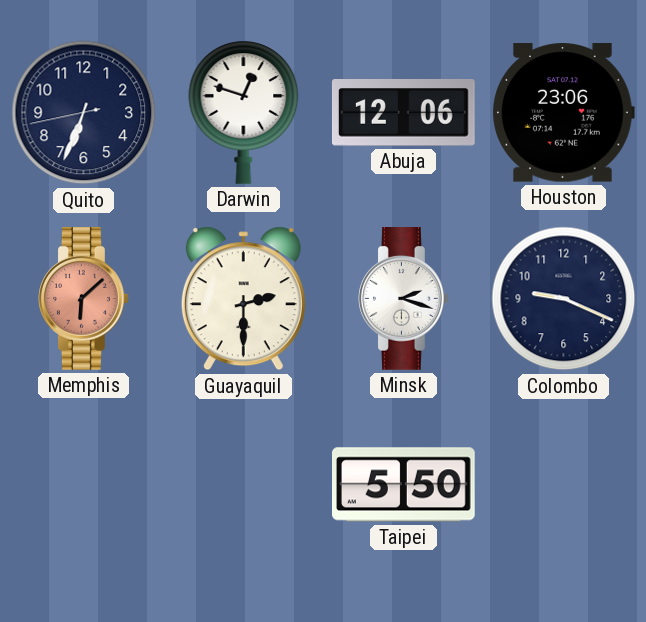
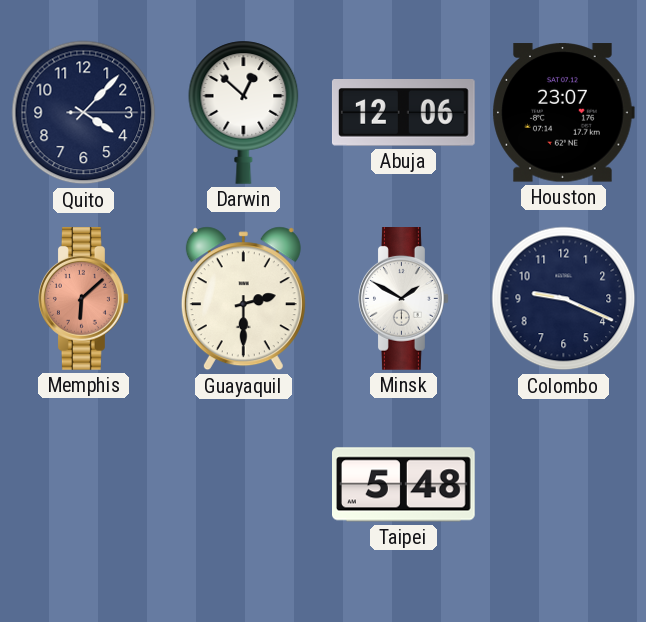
Quito: 6:33 -> 4:07 (84, 113)
Darwin: 12:48 -> 12:52 (244, 112)
Houston: 23:06 -> 23:07 (563, 113)
Minsk: 2:18 -> 1:50 (404, 299)
Taipei: 5:50 -> 5:48 (404, 485)
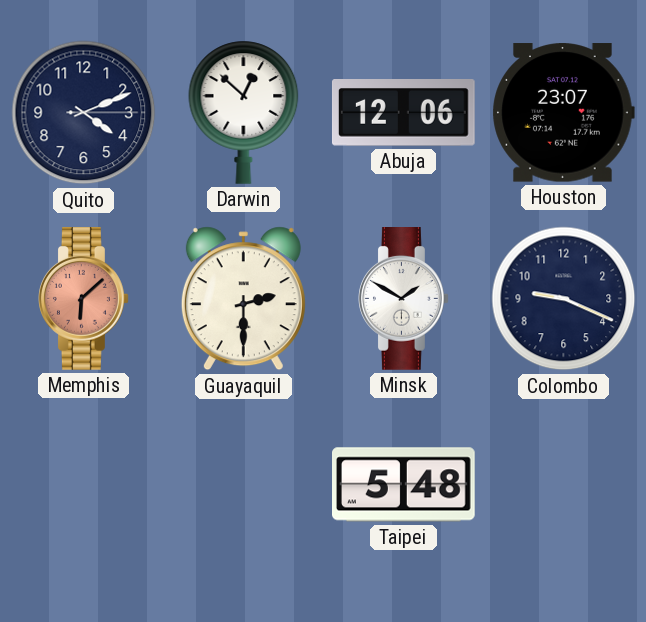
Quito: 4:07 -> 4:11 (84, 113)
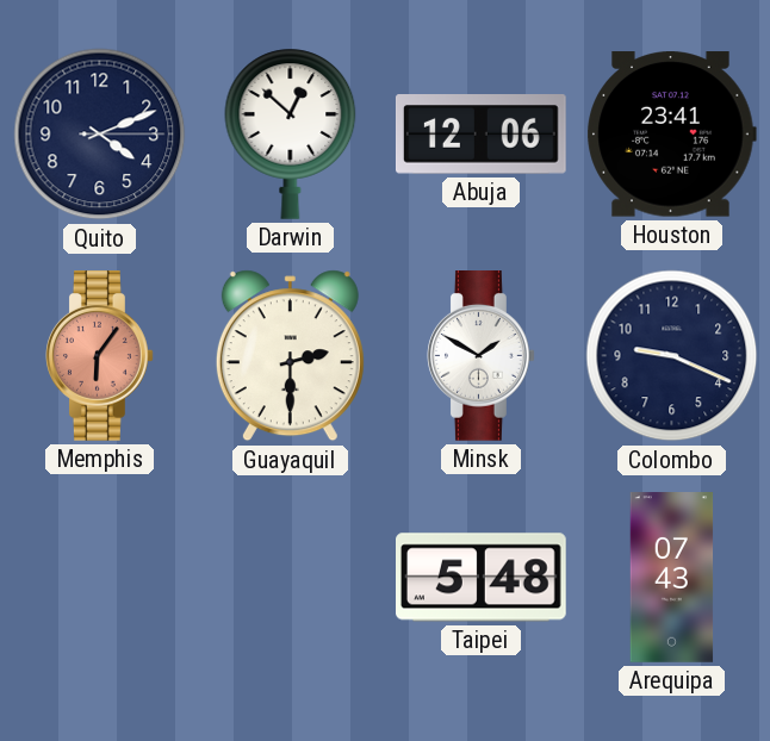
Houston: 23:07 -> 23:41 (671, 135)
Memphis: 6:08 -> 6:06 (100, 356)
Arequipa: none -> 07:43 (672, 578)
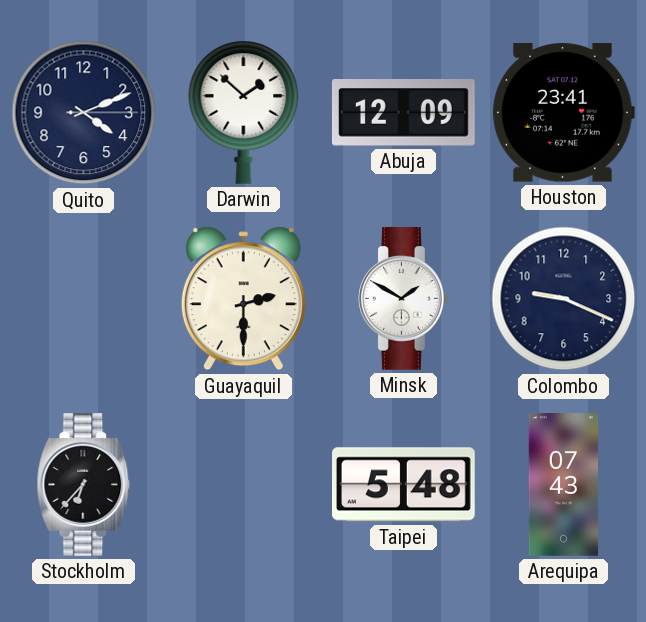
Darwin: 12:52 -> 1:52 (244, 112)
Abuja: 12:06 -> 12:09 (403, 113)
Memphis: 6:06 -> none (100, 356)
Stockholm: none -> 6:37 (84, 485)
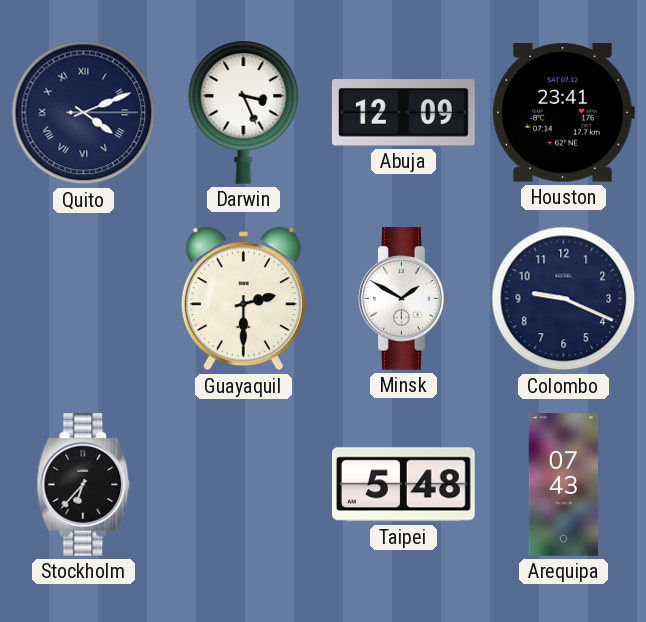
Quito numerals: Arabic -> Roman (84, 113)
Darwin: 1:52 -> 3:26 (244, 112)
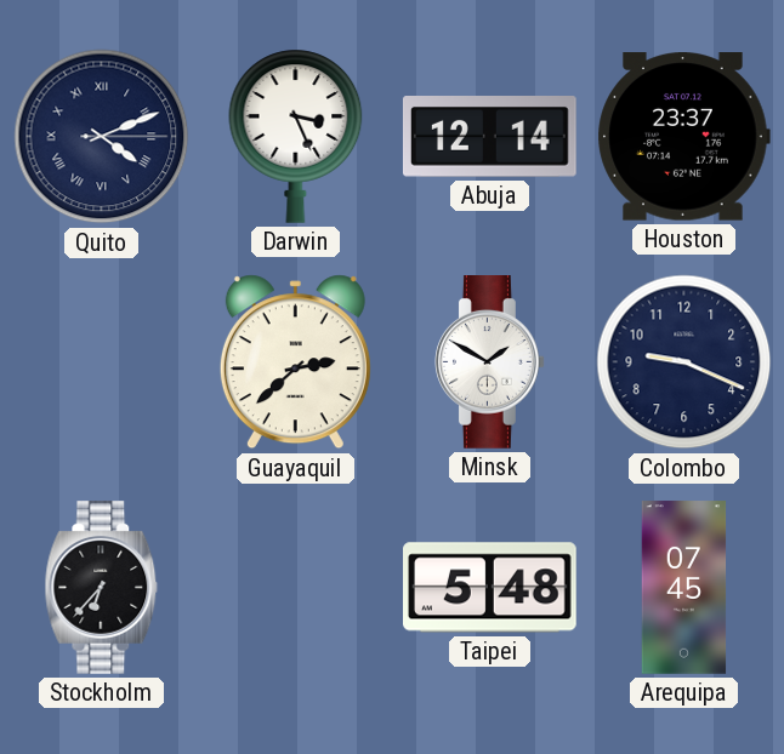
Abuja: 12:09 -> 12:14 (489, 137)
Houston: 23:41 -> 23:37 (683, 137)
Guayaquil: 2:30 -> 2:38 (295, 362)
Arequipa: 07:43 -> 07:45 (684, 588)
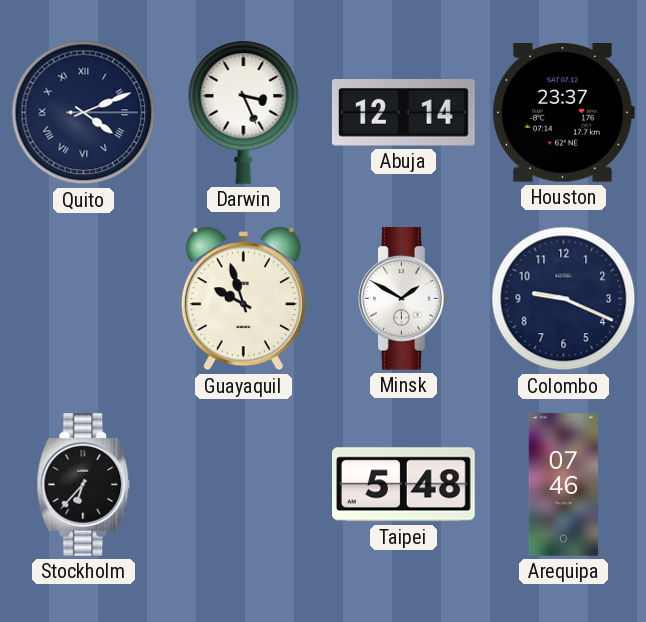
Guayaquil: 2:38 -> 9:57 (243, 299)
Arequipa: 07:45 -> 07:46 (564, 485)
